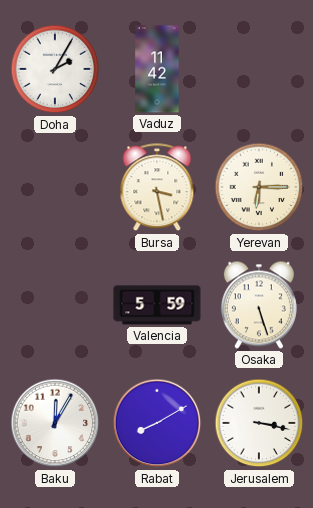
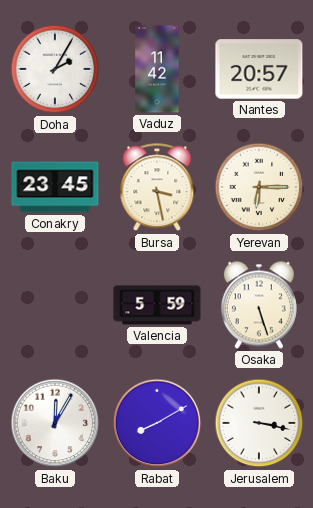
Nantes: none -> 20:57 (259, 69)
Conakry: none -> 23:45 (55, 187)
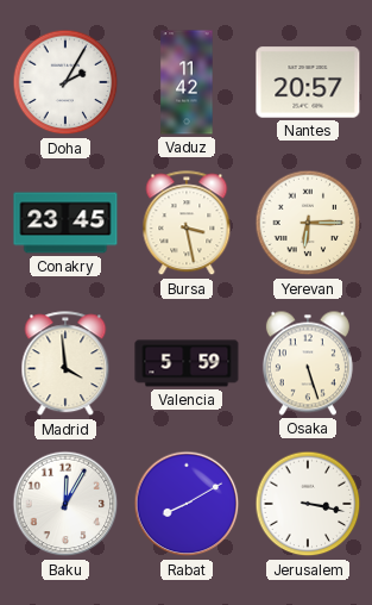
Madrid: none -> 3:59 (65, 364)
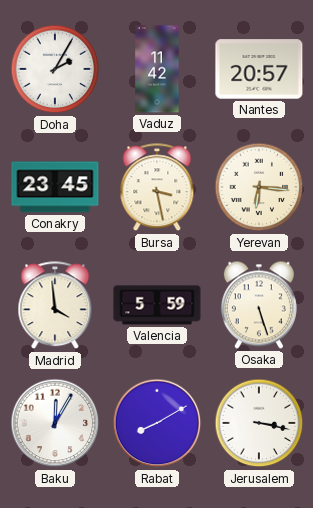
Yerevan: 6:15 -> 6:16 (259, 187)
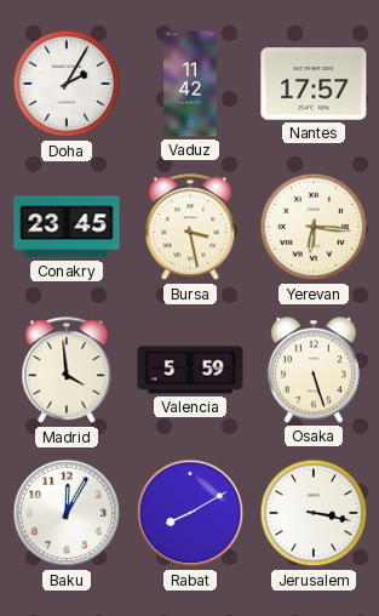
Nantes: 20:57 -> 17:57 (314, 84)
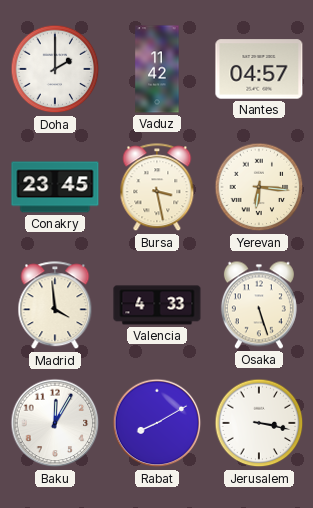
Doha: 2:05 -> 2:00 (55, 69)
Nantes: 17:57 -> 04:57 (259, 69)
Valencia: 5:59 -> 4:33 (157, 305)
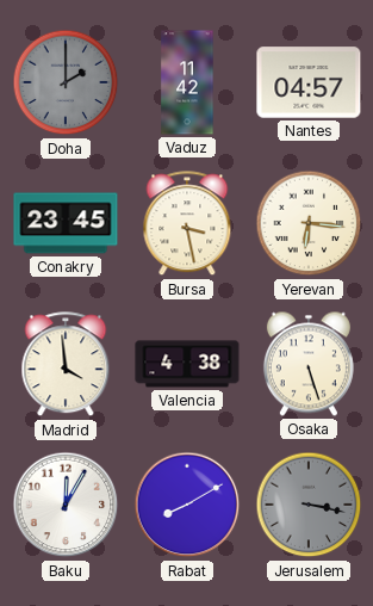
Doha dial: white -> grey (66, 82)
Valencia: 4:33 -> 4:38 (187, 364)
Jerusalem dial: white -> grey (309, 505)
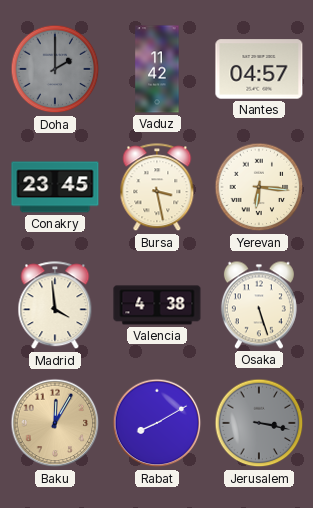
Baku dial: white -> champagne (55, 423)
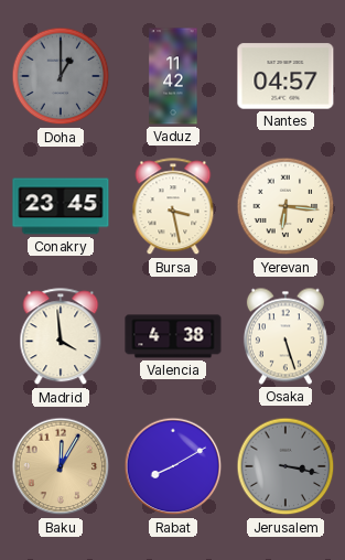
Doha: 2:00 -> 1:00 (61, 76)
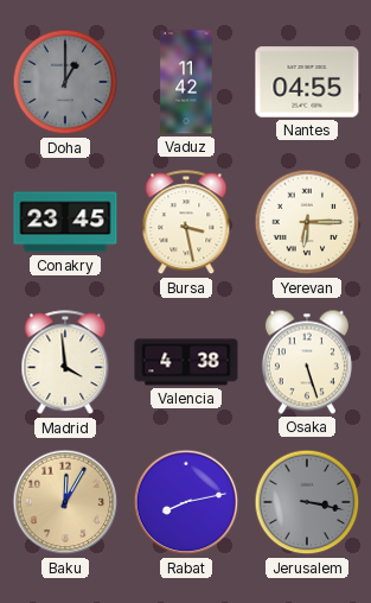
Nantes: 04:57 -> 04:55 (307, 82)
Yerevan: 6:16 -> 6:15 (307, 222)
Rabat: 8:10 -> 8:13 (186, 502)
